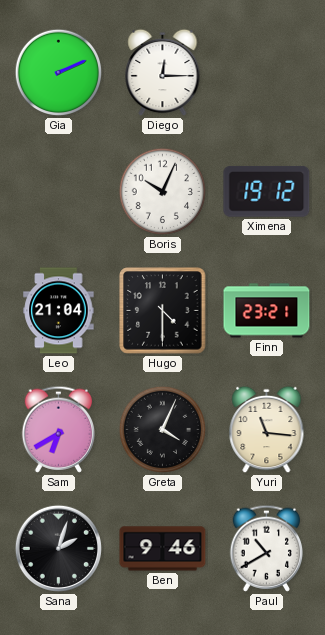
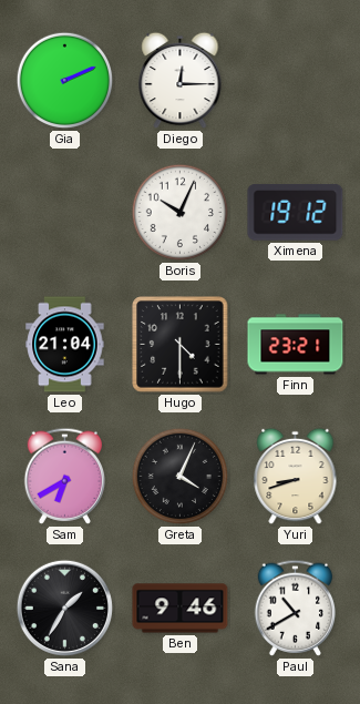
Yuri: 11:16 -> 8:42 (296, 477)
Sana: 2:03 -> 1:35 (64, 608)
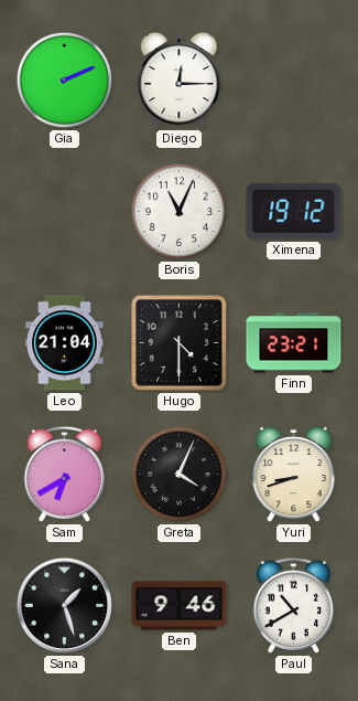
Boris: 10:04 -> 11:04 (180, 212)
Sana: 1:35 -> 1:27 (64, 605)
